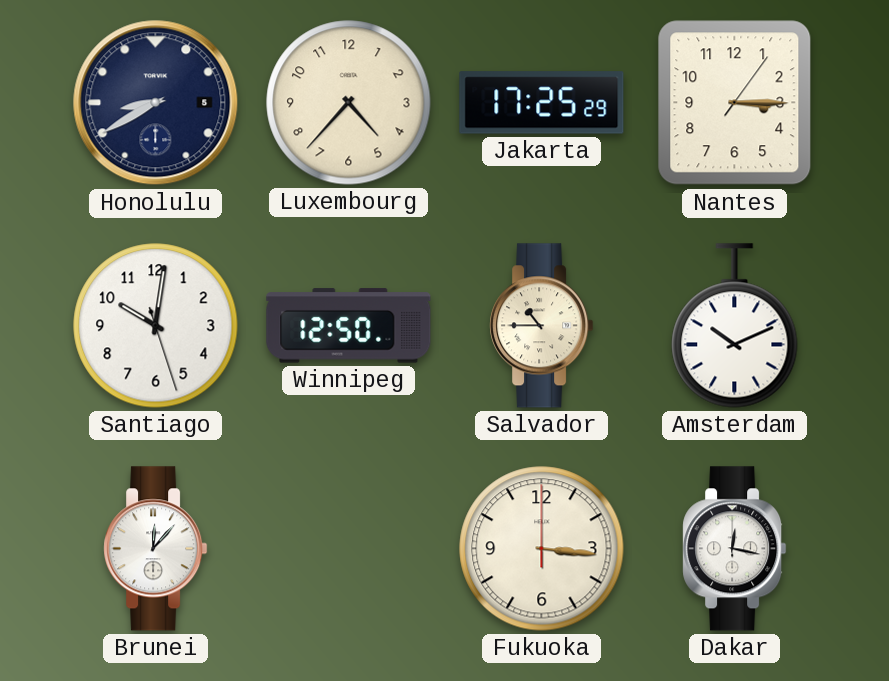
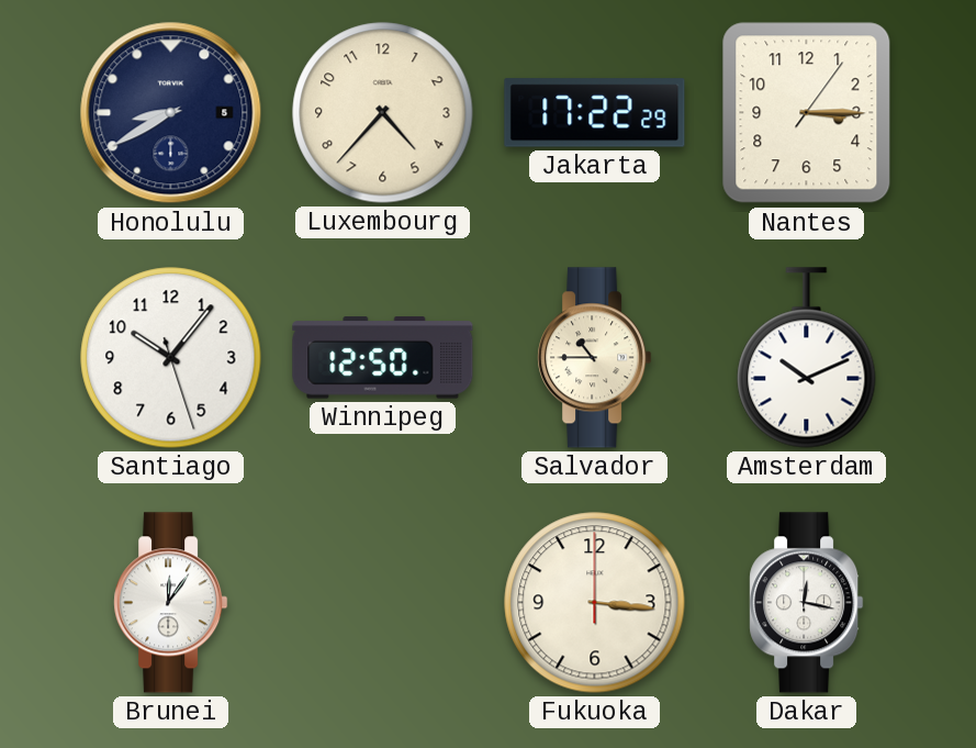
Jakarta: 17:25 -> 17:22 (595, 113)
Santiago: 10:01 -> 10:06 (171, 358)
Brunei: 12:07 -> 12:06 (171, 603)
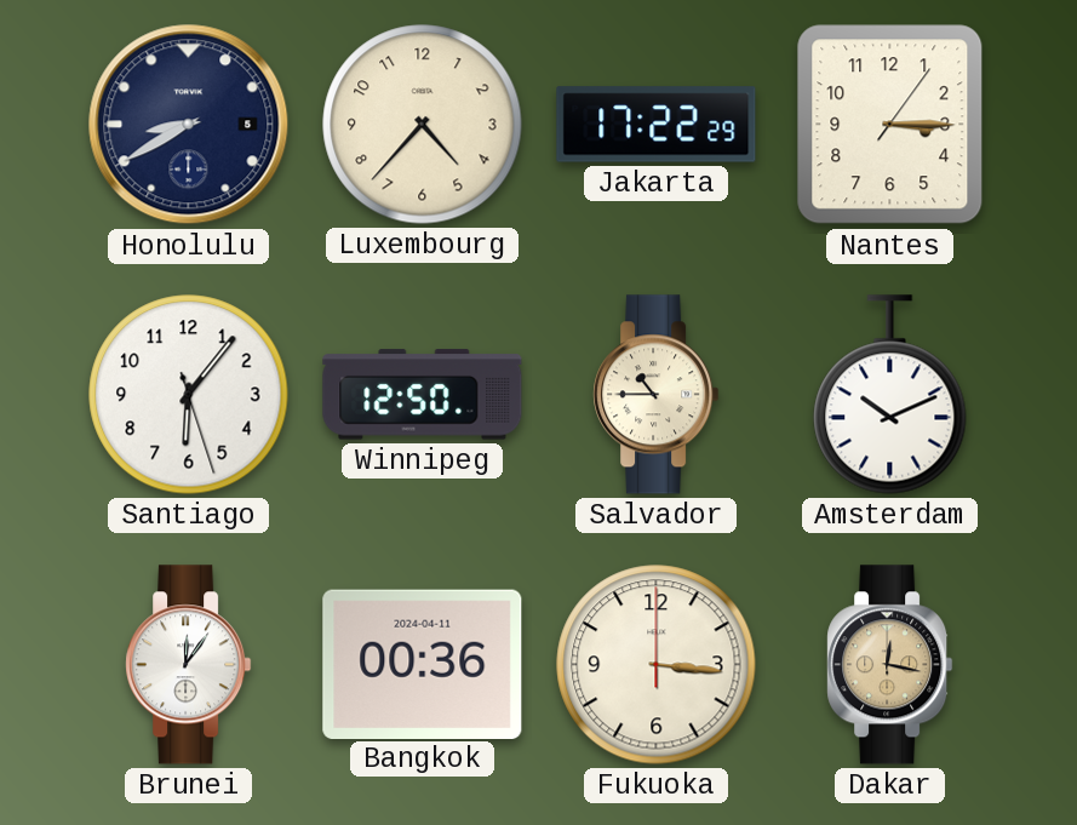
Santiago: 10:06 -> 6:06 (189, 395)
Bangkok: none -> 00:36 (423, 664)
Dakar dial: white -> champagne (890, 665)
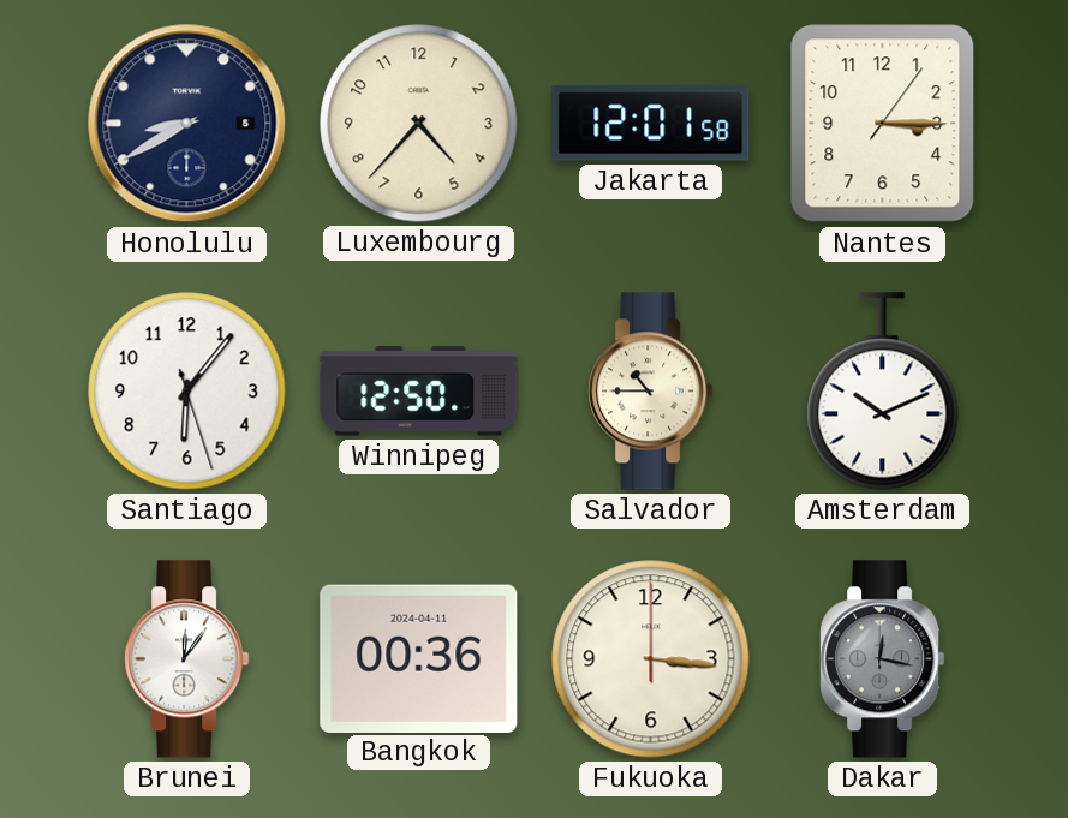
Jakarta: 17:22 -> 12:01 (651, 124)
Dakar dial: champagne -> grey (883, 659)
